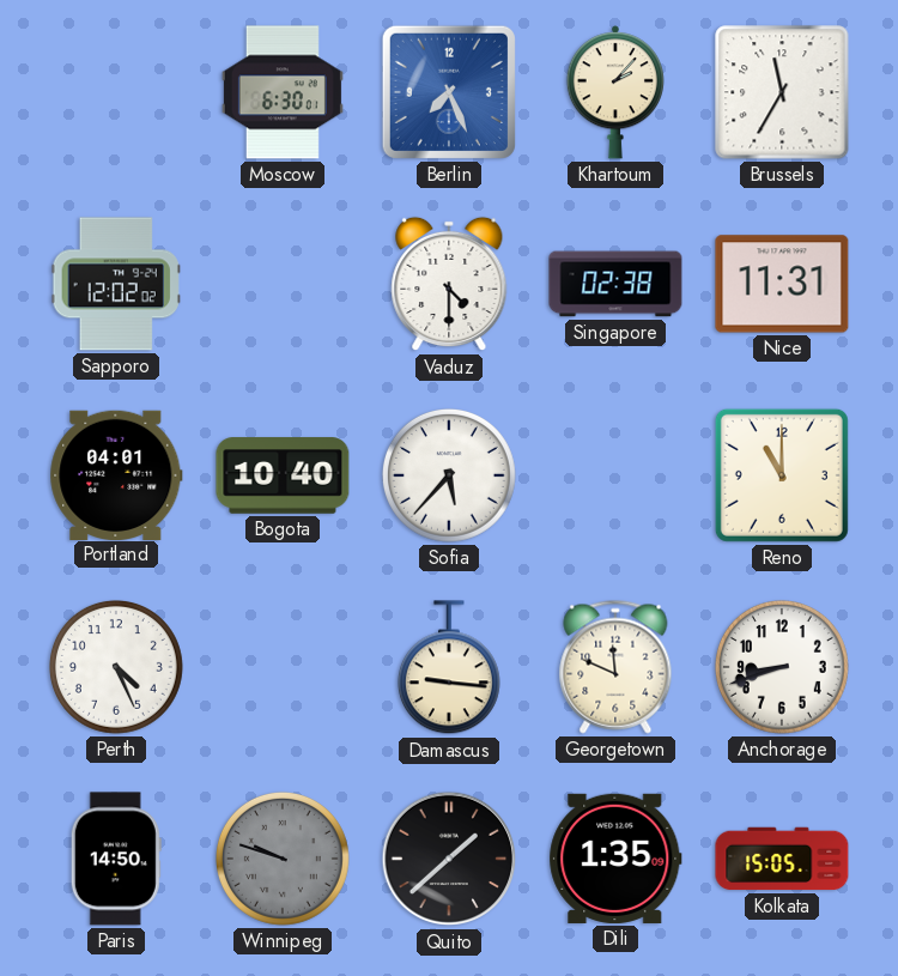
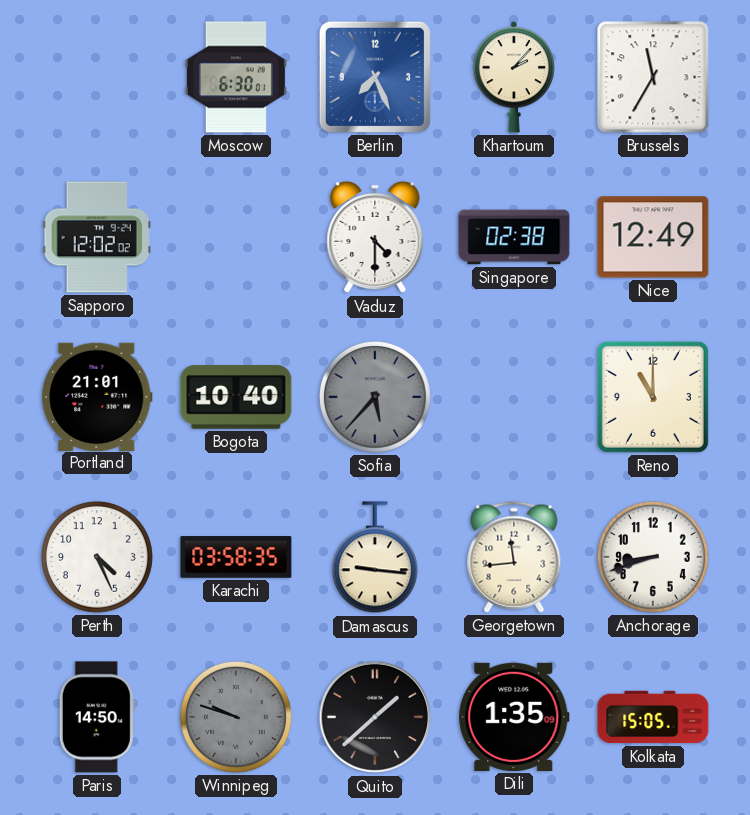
Nice: 11:31 -> 12:49 (653, 237)
Portland: 04:01 -> 21:01 (97, 396)
Sofia dial: white -> grey (375, 397)
Karachi: none -> 03:58 (236, 557)
Georgetown: 11:49 -> 11:44 (514, 557)
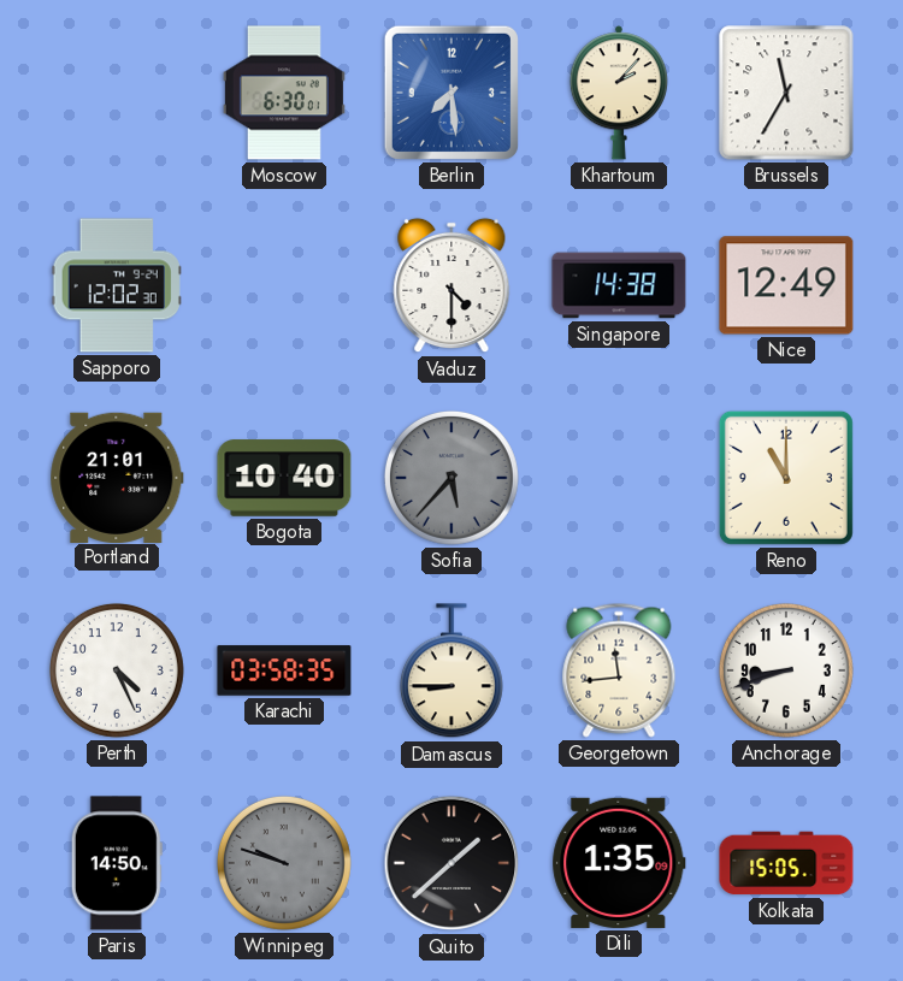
Berlin: 7:26 -> 7:29 (451, 93)
Sapporo: 12:02:02 -> 12:02:30 (117, 285)
Singapore: 02:38 -> 14:38 (619, 285)
Damascus: 9:16 -> 8:45 (451, 672)
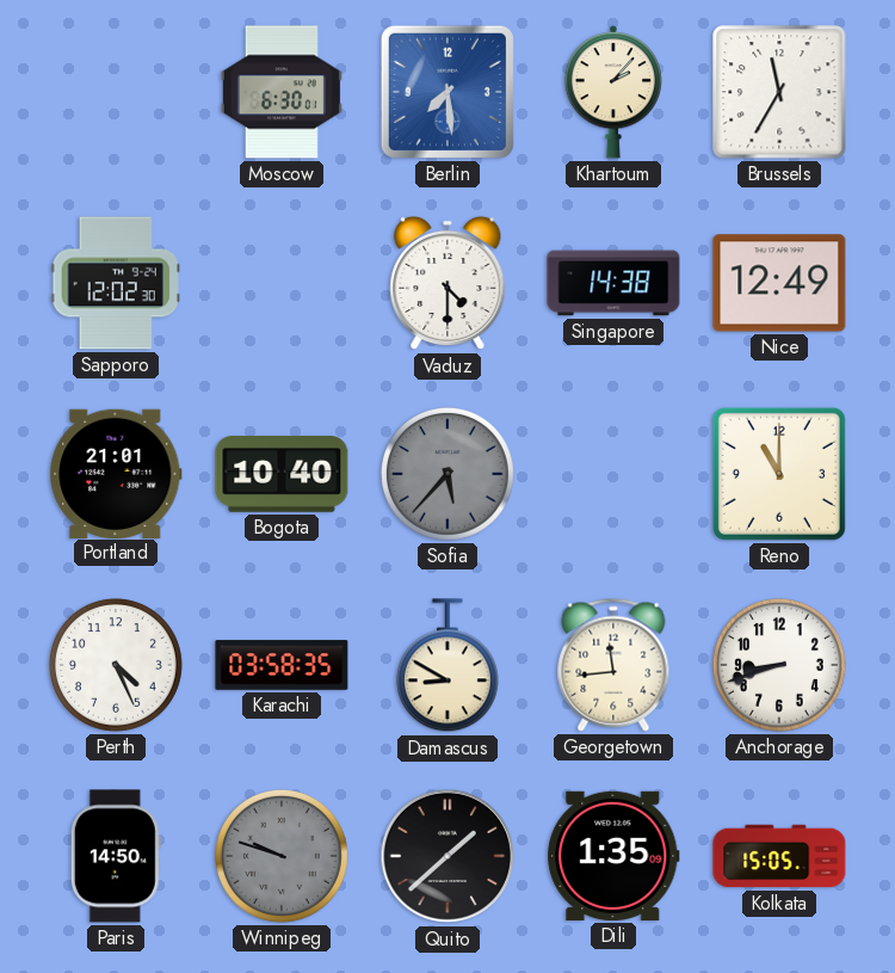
Damascus: 8:45 -> 8:50 (447, 666)
